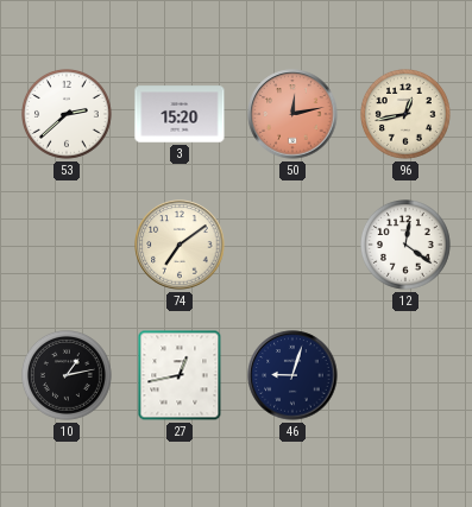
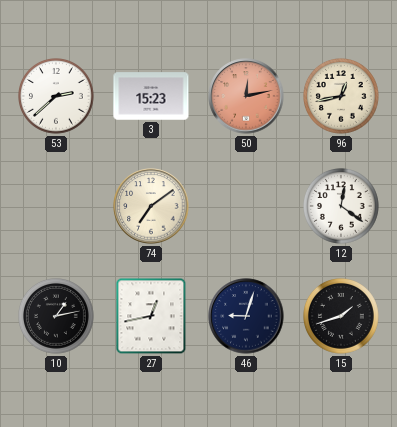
3: 15:20 -> 15:23 (151, 96)
15: none -> 1:42 (342, 317)
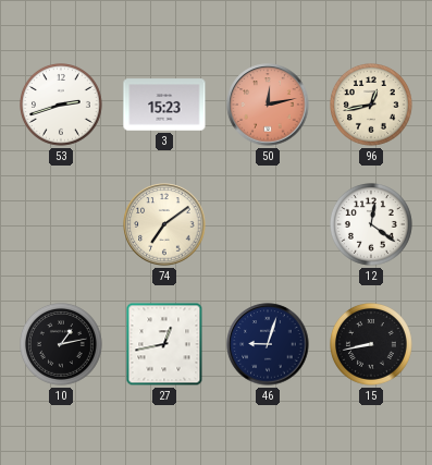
53: 2:38 -> 2:42 (62, 106)
15: 1:42 -> 8:43 (372, 345)
